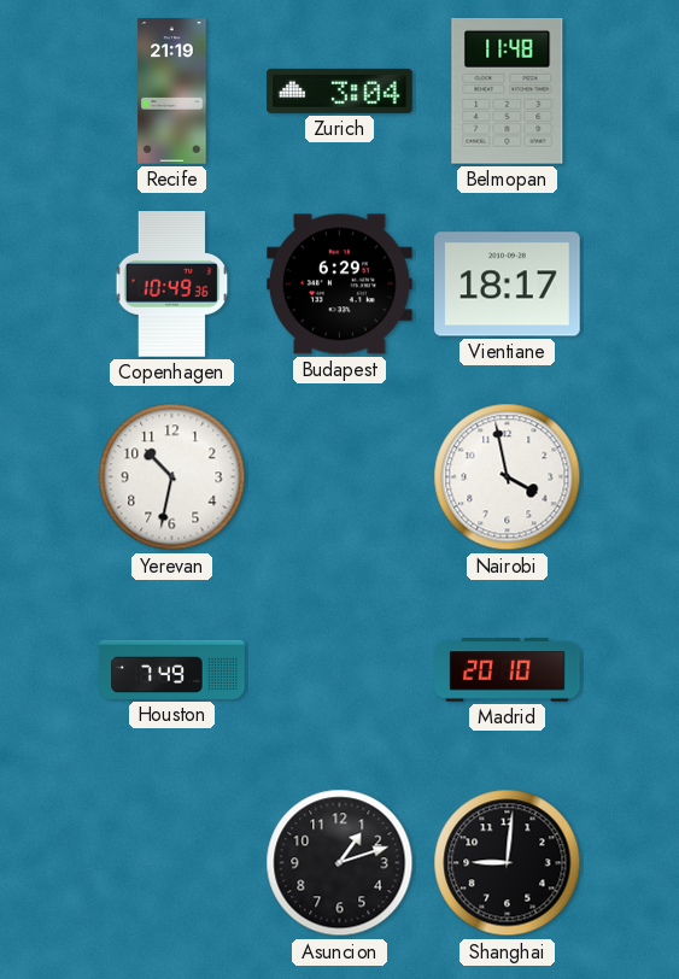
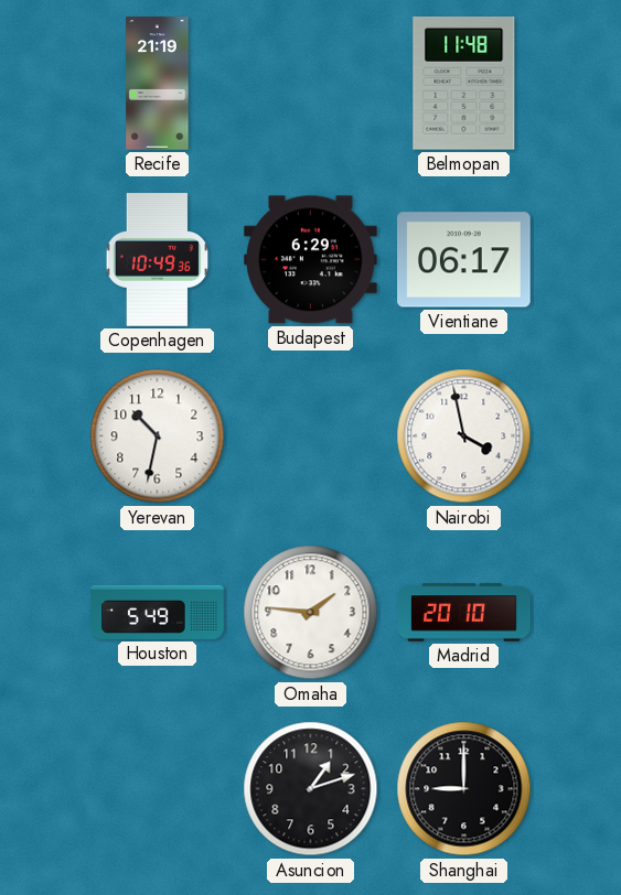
Zurich: 3:04 -> none (340, 90)
Vientiane: 18:17 -> 06:17 (464, 260)
Houston: 7:49 -> 5:49 (158, 612)
Omaha: none -> 1:46 (311, 613)
Shanghai: 9:01 -> 9:00 (464, 789)
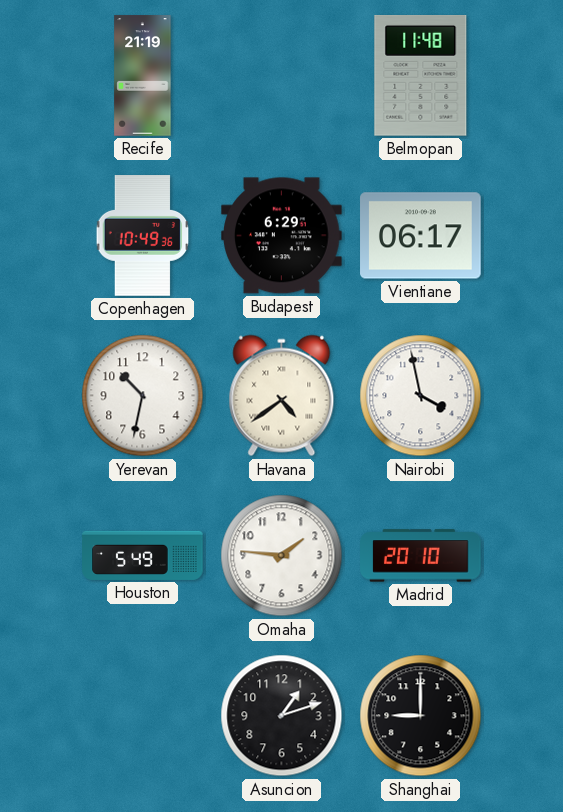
Havana: none -> 4:39 (282, 396)
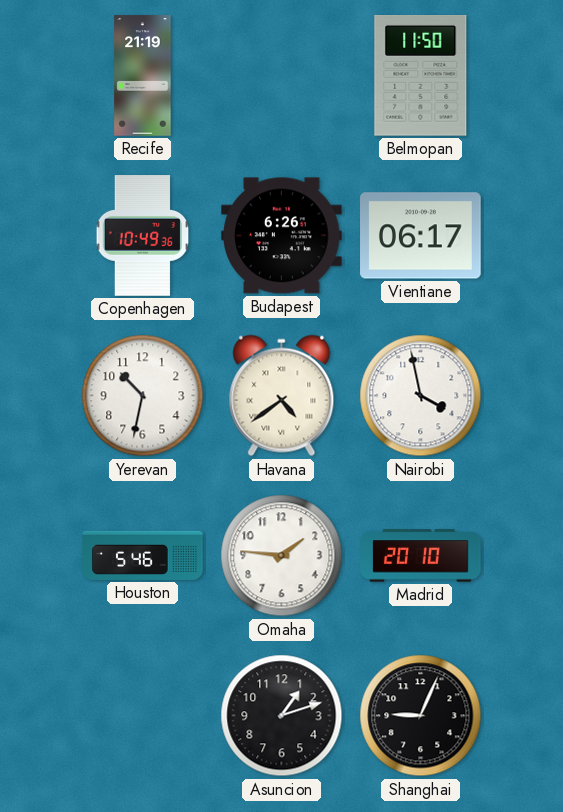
Belmopan: 11:48 -> 11:50 (421, 76)
Budapest: 6:29 -> 6:26 (282, 236)
Houston: 5:49 -> 5:46 (143, 555)
Shanghai: 9:00 -> 9:04 (421, 716)
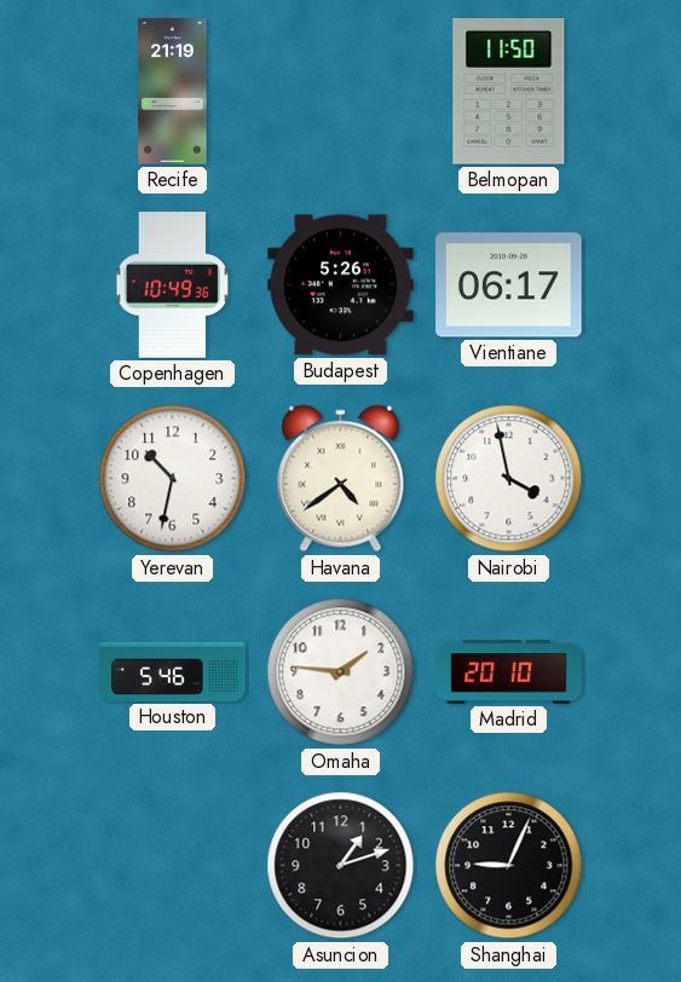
Budapest: 6:26 -> 5:26 (341, 285)
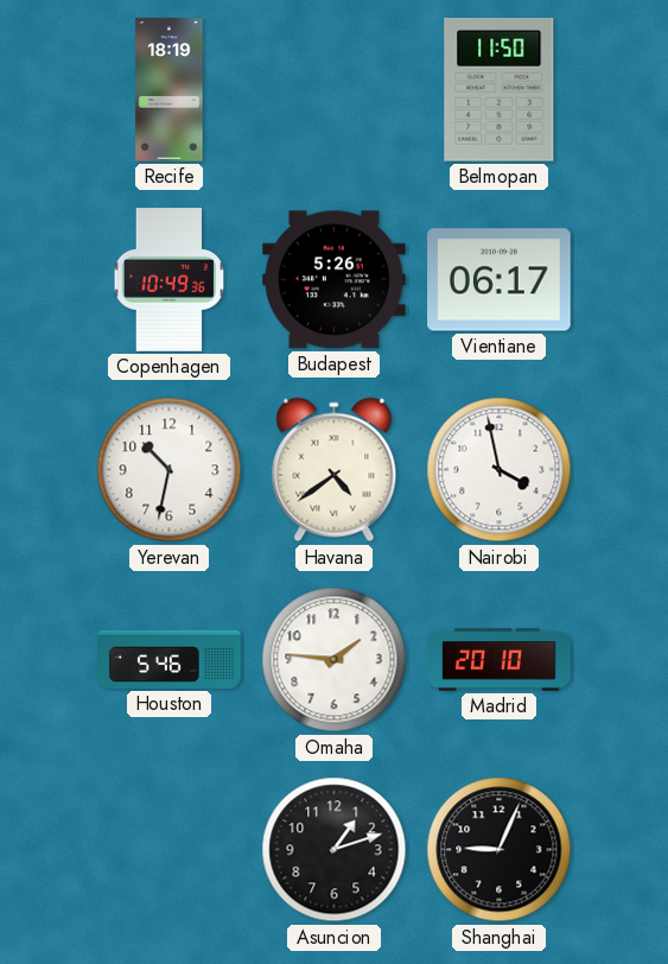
Recife: 21:19 -> 18:19 (170, 90)
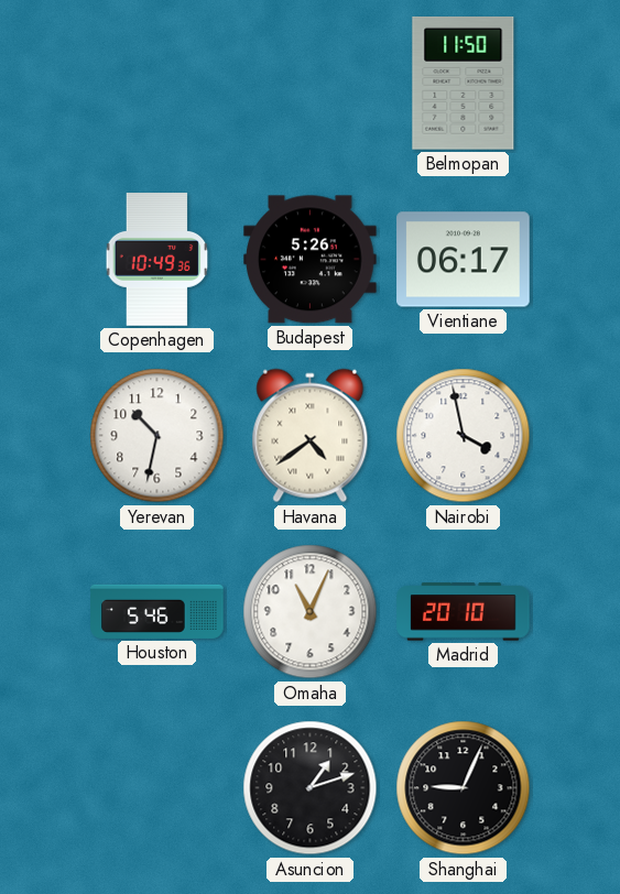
Recife: 18:19 -> none (170, 90)
Omaha: 1:46 -> 11:04 (311, 612)
